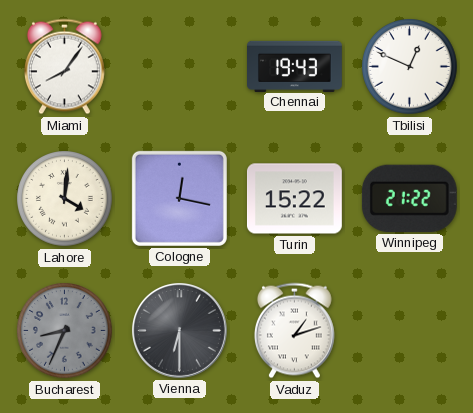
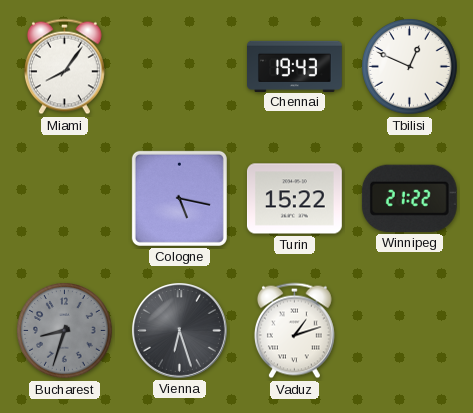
Lahore: 4:01 -> none (65, 199)
Cologne: 12:17 -> 5:17 (179, 198)
Bucharest: 8:34 -> 8:33 (65, 331)
Vienna: 6:30 -> 6:27 (179, 330)
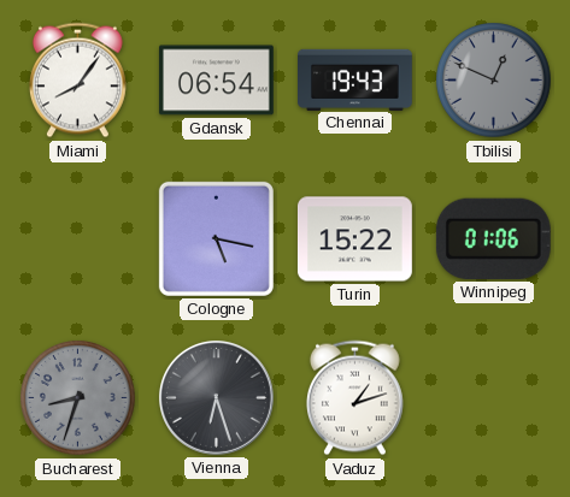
Gdansk: none -> 06:54 (216, 81)
Tbilisi dial: white -> grey (494, 81)
Winnipeg: 21:22 -> 01:06 (493, 238)
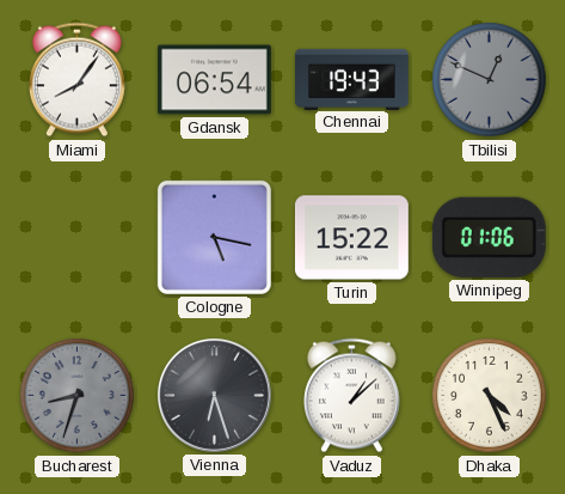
Vaduz: 1:12 -> 1:08 (351, 396)
Dhaka: none -> 4:26 (490, 396)
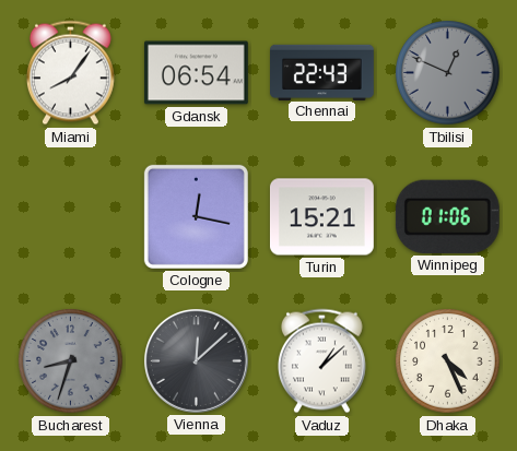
Chennai: 19:43 -> 22:43 (322, 72)
Cologne: 5:17 -> 12:17 (196, 216)
Turin: 15:22 -> 15:21 (321, 217)
Vienna: 6:27 -> 12:08 (196, 360)
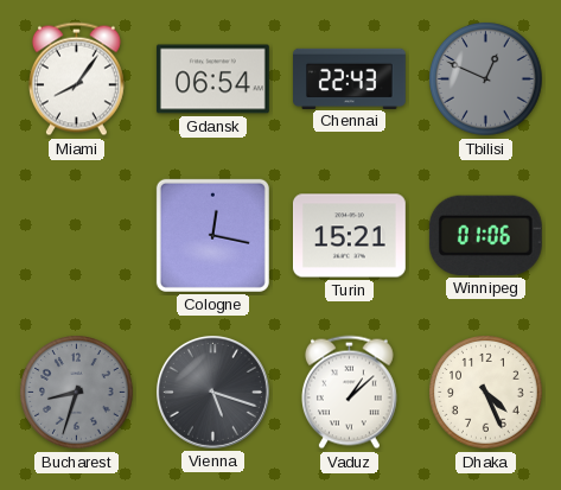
Vienna: 12:08 -> 5:18 (212, 392)
